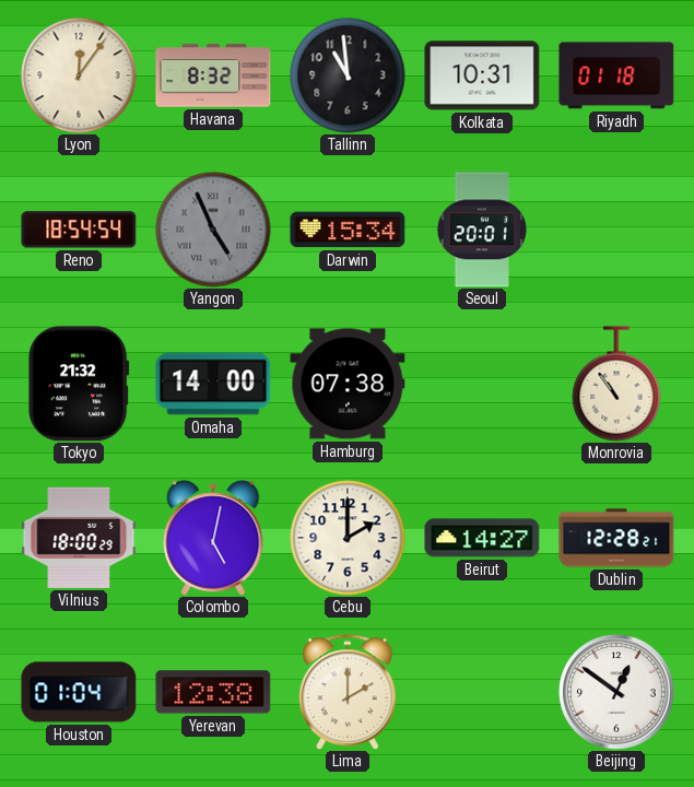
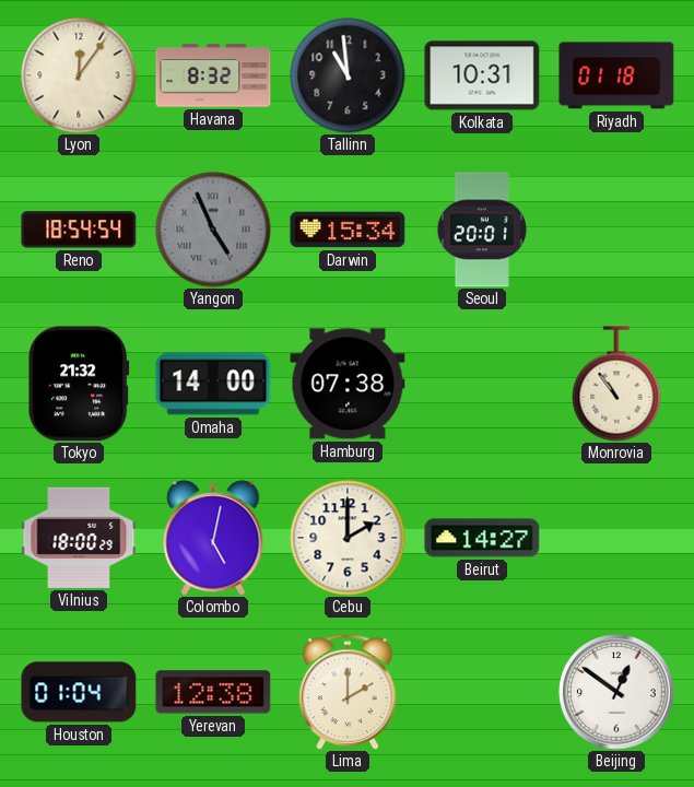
Dublin: 12:28 -> none (616, 538)
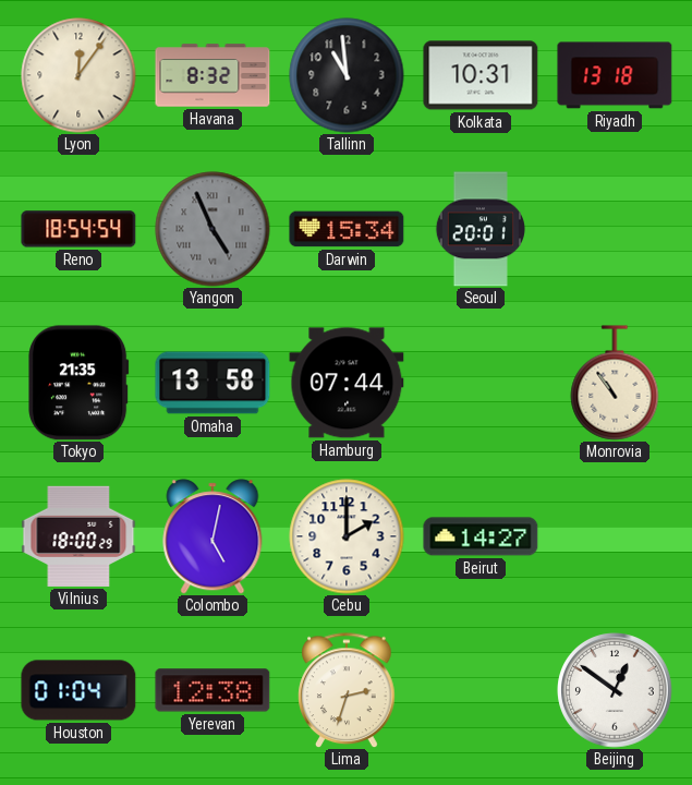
Riyadh: 01:18 -> 13:18 (615, 75)
Tokyo: 21:32 -> 21:35 (78, 383)
Omaha: 14:00 -> 13:58 (213, 383)
Hamburg: 07:38 -> 07:44 (347, 383)
Lima: 2:00 -> 2:33 (347, 690)
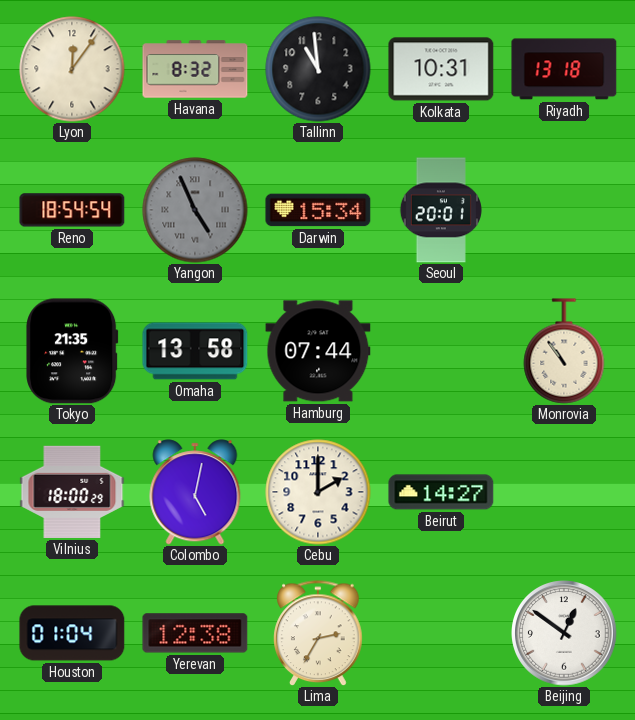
Lima: 2:33 -> 2:35 (318, 633)
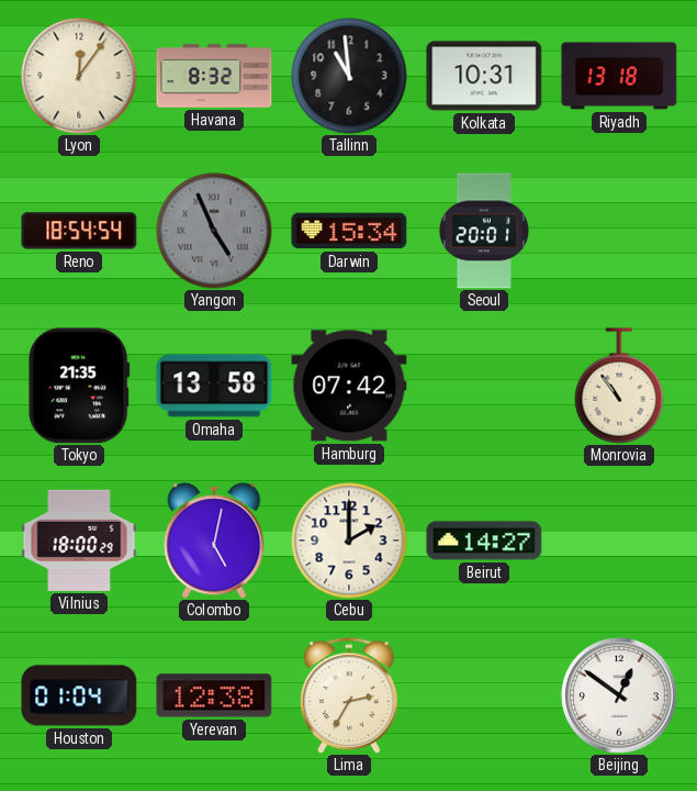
Hamburg: 07:44 -> 07:42 (349, 386)
